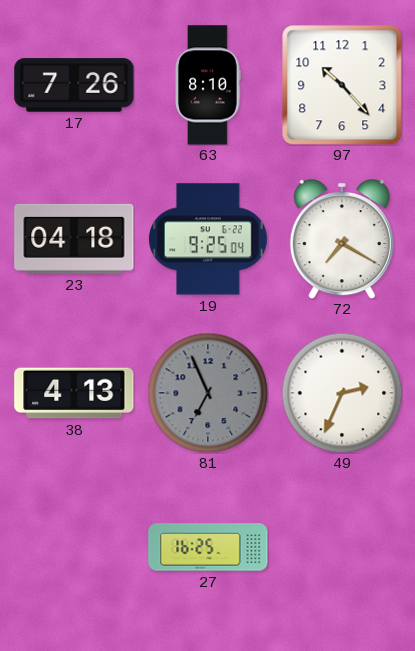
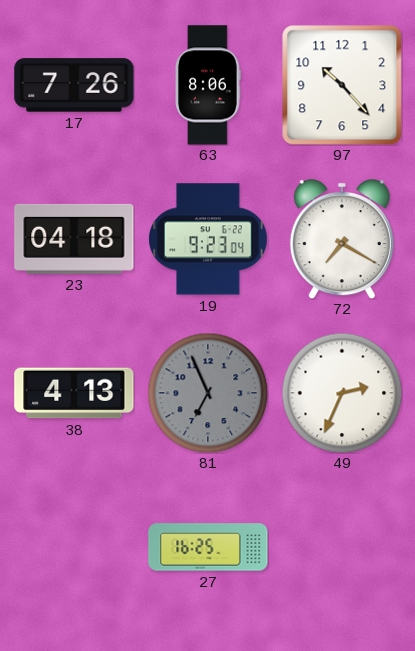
63: 8:10 -> 8:06 (208, 85)
19: 9:25 -> 9:23 (208, 239)
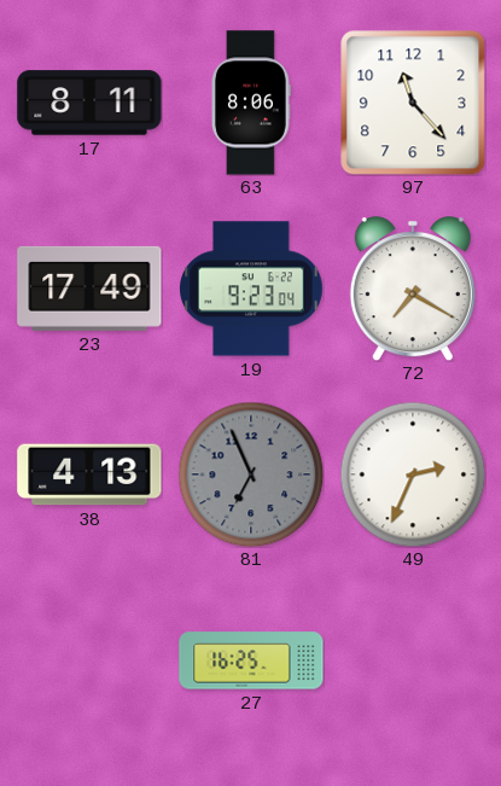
17: 7:26 -> 8:11 (89, 103)
97: 10:23 -> 11:23 (413, 103)
23: 04:18 -> 17:49 (89, 289)
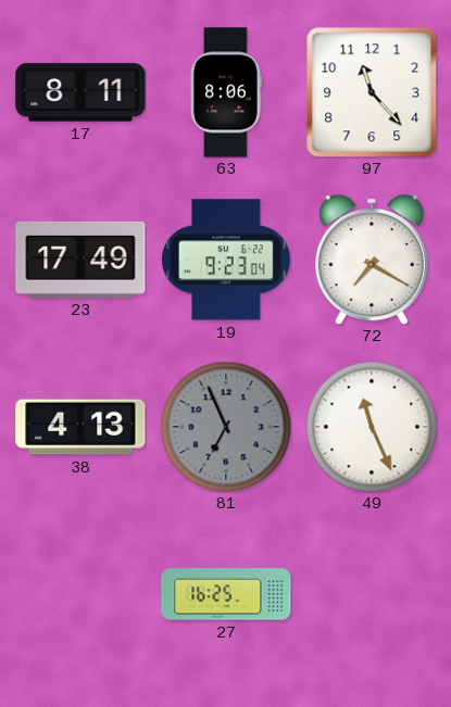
49: 2:34 -> 11:26 (372, 427)
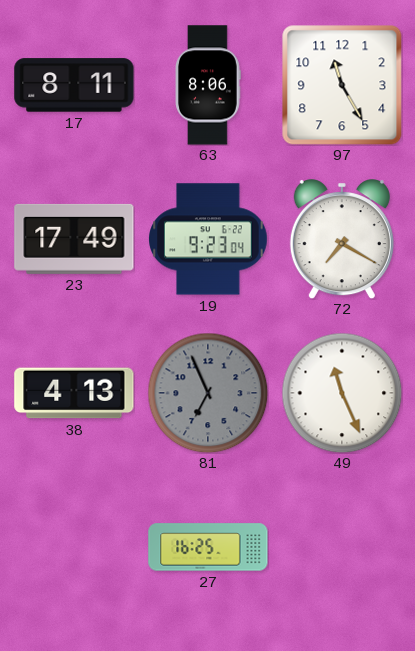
97: 11:23 -> 11:25 (342, 85)
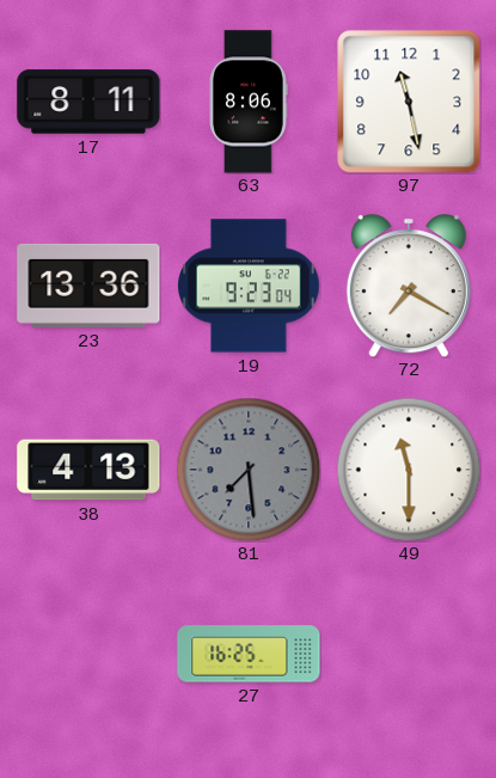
97: 11:25 -> 11:28 (409, 102)
23: 17:49 -> 13:36 (88, 286)
81: 6:56 -> 7:29 (249, 470)
49: 11:26 -> 11:30 (409, 470)
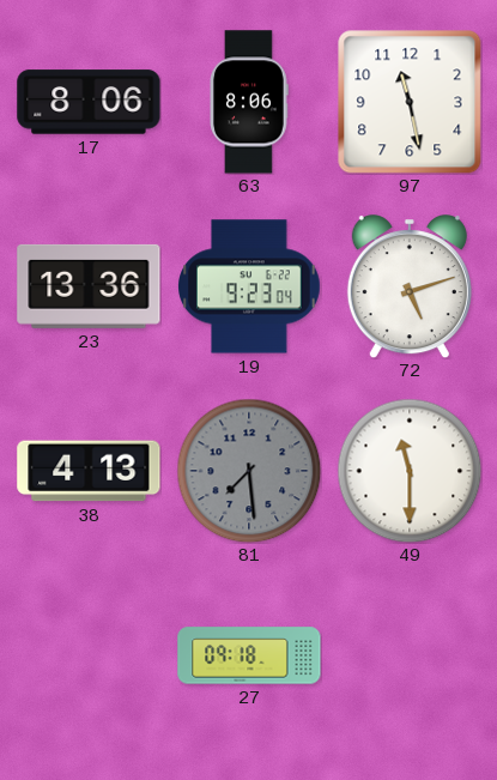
17: 8:11 -> 8:06 (89, 102)
72: 7:20 -> 5:12 (410, 286)
27: 16:25 -> 09:18 (249, 655)
